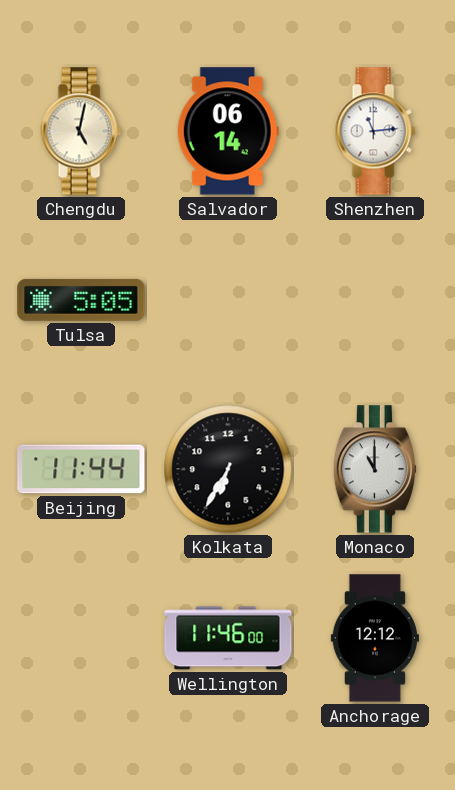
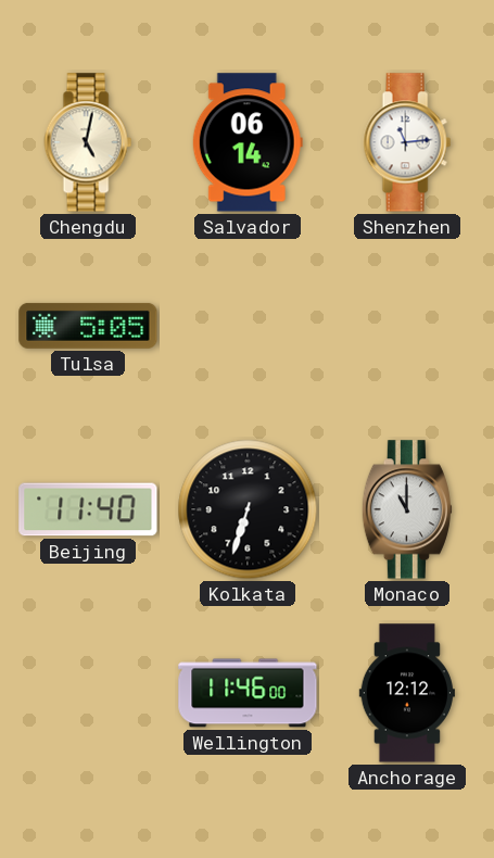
Beijing: 11:44 -> 11:40 (88, 509)
Kolkata: 6:35 -> 6:33 (248, 509)
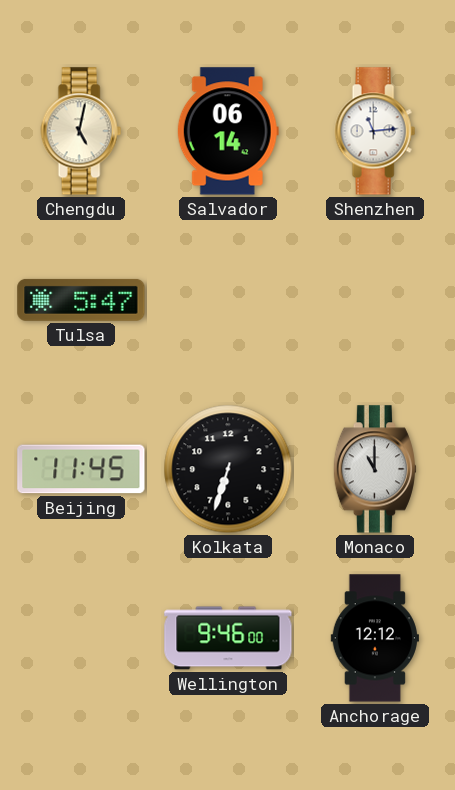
Tulsa: 5:05 -> 5:47 (81, 300)
Beijing: 11:40 -> 11:45 (81, 469)
Wellington: 11:46 -> 9:46 (228, 638)
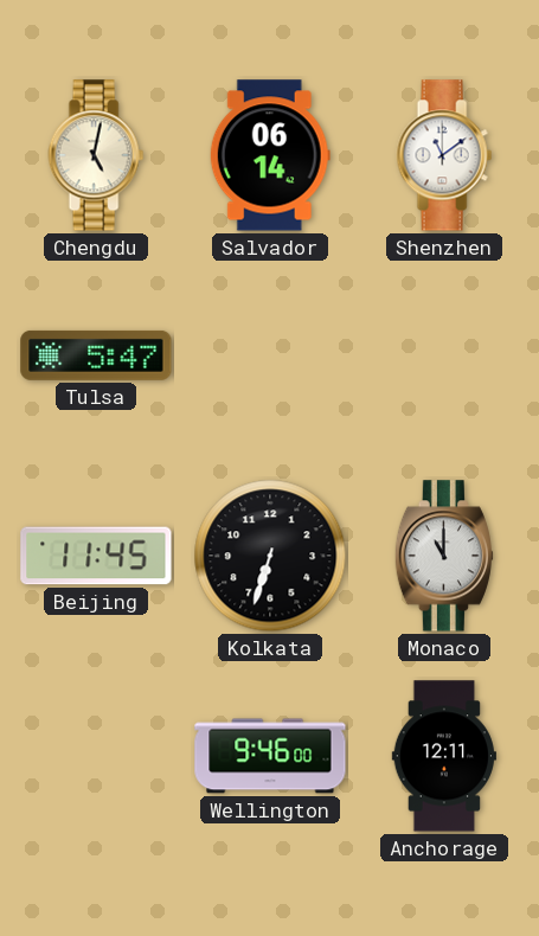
Shenzhen: 11:14 -> 11:09 (444, 155)
Anchorage: 12:12 -> 12:11 (444, 756)
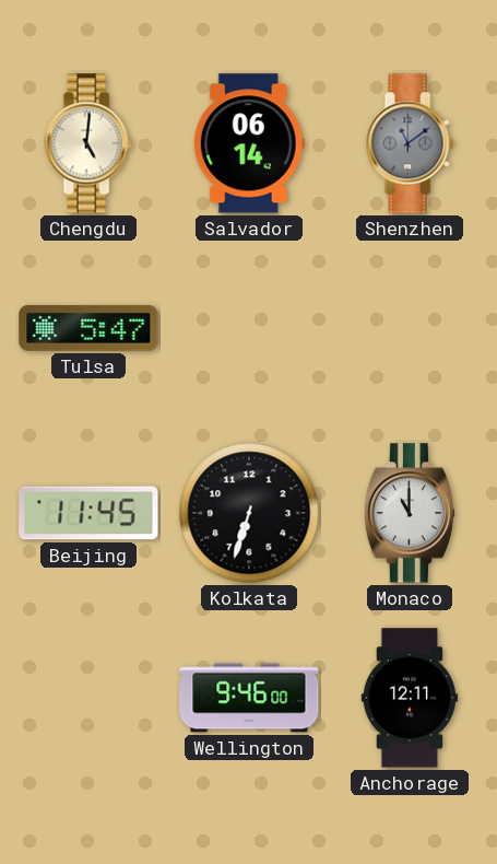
Chengdu: 5:02 -> 5:01 (88, 143)
Shenzhen dial: white -> grey (410, 143)
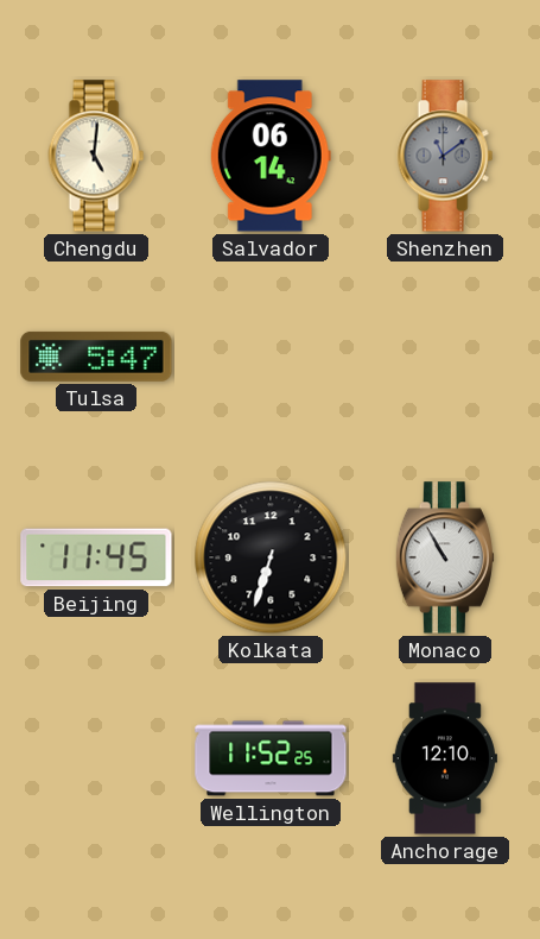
Monaco: 11:00 -> 10:55 (445, 557)
Wellington: 9:46 -> 11:52 (271, 758)
Anchorage: 12:11 -> 12:10 (445, 758)
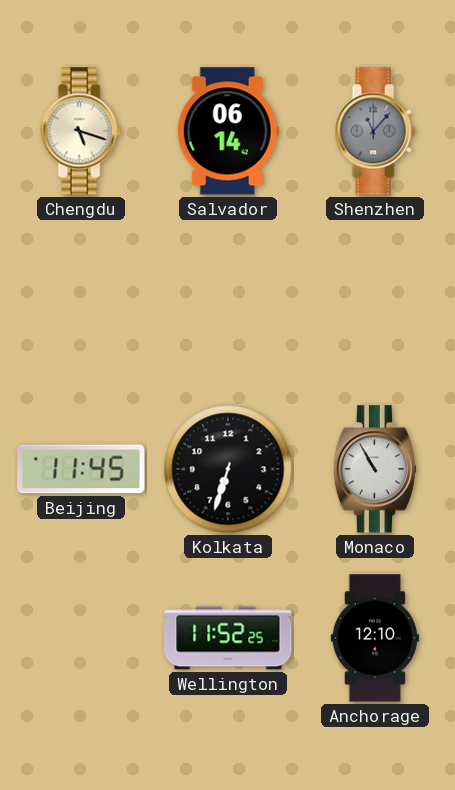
Chengdu: 5:01 -> 5:18 (81, 131)
Shenzhen: 11:09 -> 11:07 (375, 131)
Tulsa: 5:47 -> none (96, 357)
